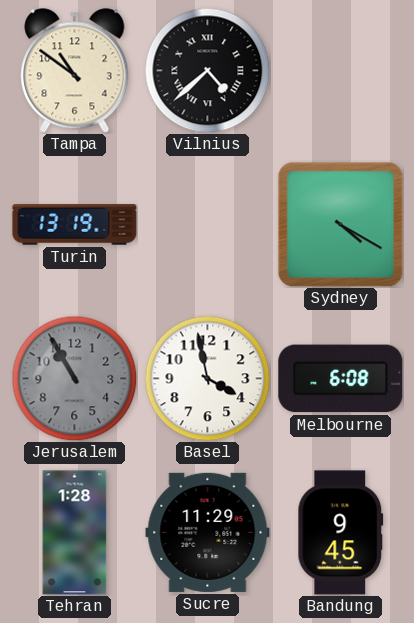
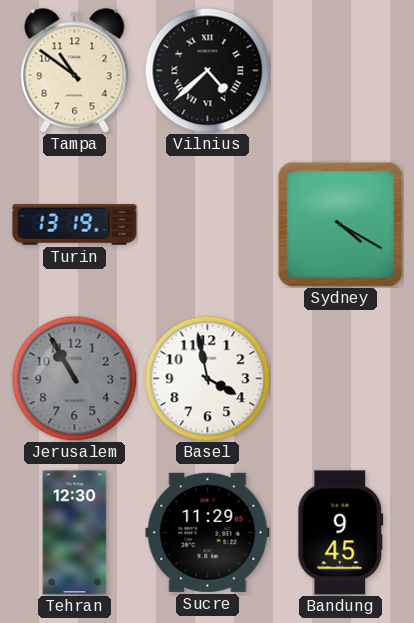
Melbourne: 6:08 -> none (341, 379)
Tehran: 1:28 -> 12:30 (75, 533)
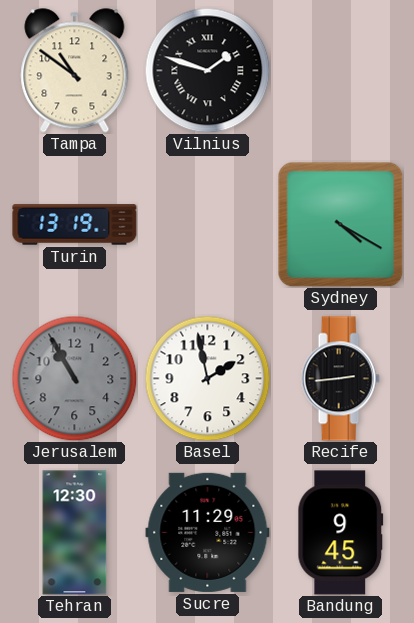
Vilnius: 4:38 -> 1:48 (207, 70)
Basel: 3:58 -> 1:58 (207, 378)
Recife: none -> 2:44 (340, 379)
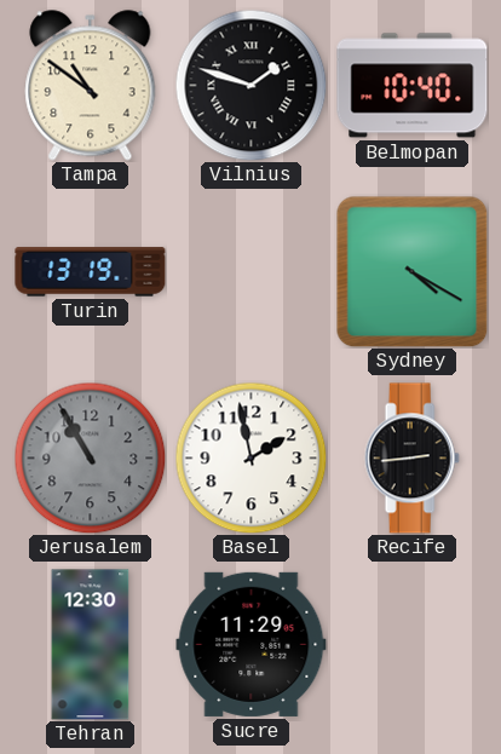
Belmopan: none -> 10:40 (413, 86)
Bandung: 9:45 -> none (341, 533)
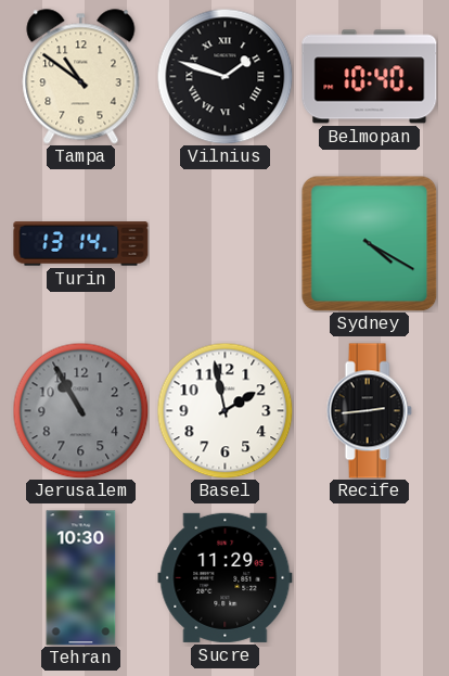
Turin: 13:19 -> 13:14 (81, 244)
Tehran: 12:30 -> 10:30 (81, 578)
